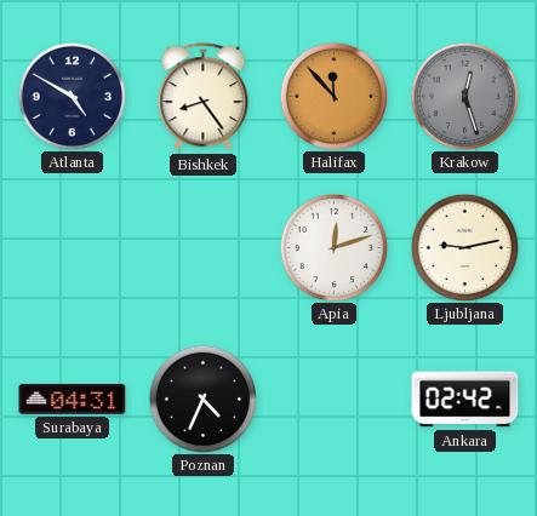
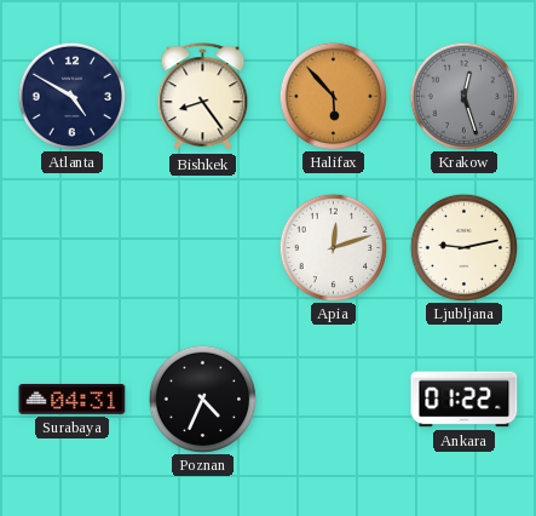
Halifax: 11:53 -> 5:53 (333, 96)
Ankara: 02:42 -> 01:22 (465, 400)
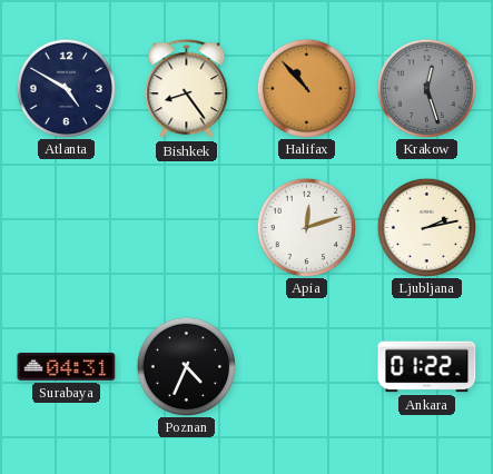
Halifax: 5:53 -> 10:53 (306, 88)
Ljubljana: 9:13 -> 2:13 (426, 227)
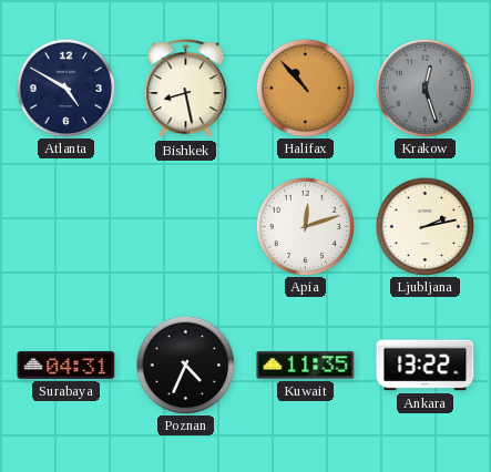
Bishkek: 8:24 -> 8:28 (186, 89)
Kuwait: none -> 11:35 (306, 366)
Ankara: 01:22 -> 13:22 (426, 366)
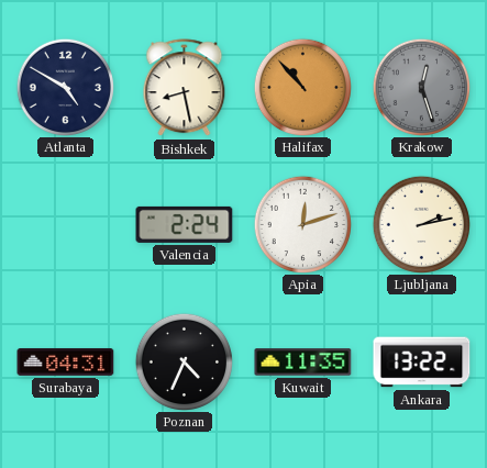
Valencia: none -> 2:24 (185, 224)
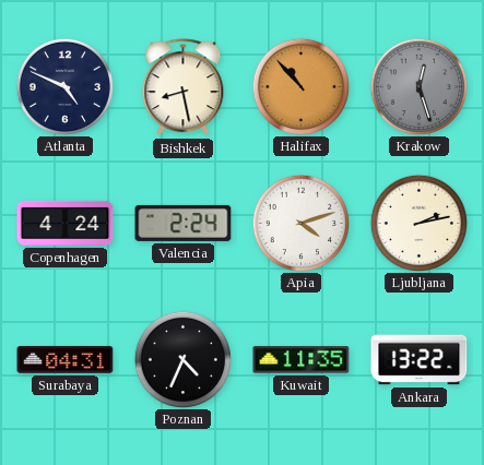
Atlanta: 4:50 -> 4:49 (64, 86)
Copenhagen: none -> 4:24 (66, 223)
Apia: 12:12 -> 4:12 (300, 223)
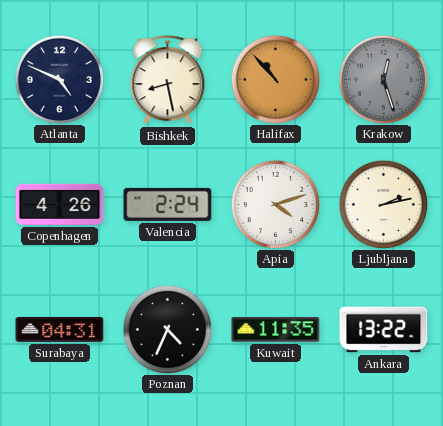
Copenhagen: 4:24 -> 4:26 (60, 204)
